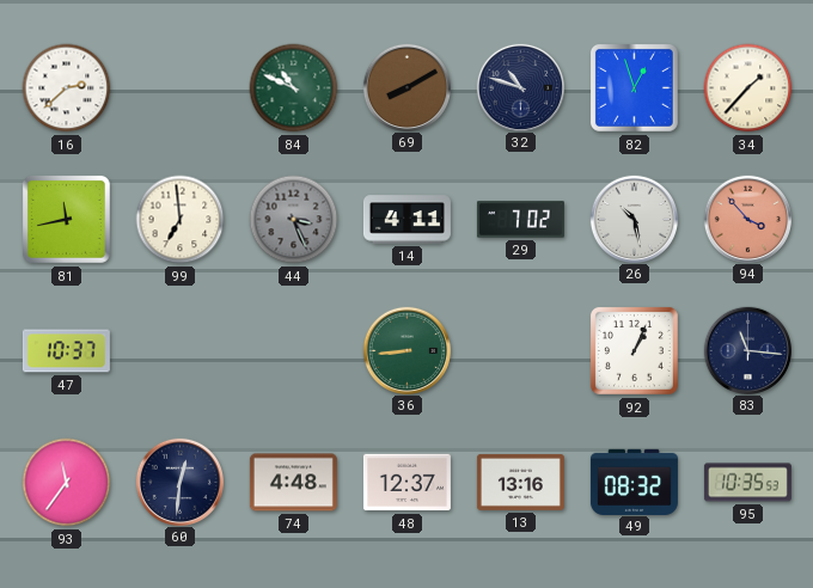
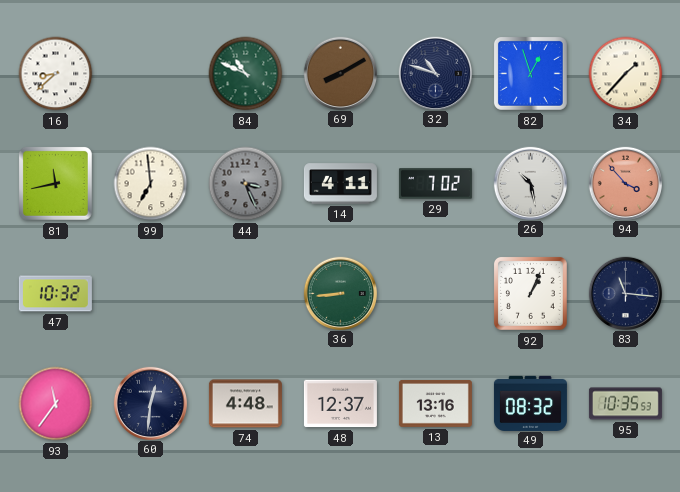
16: 2:38 -> 8:38 (56, 74)
47: 10:37 -> 10:32 (55, 294)
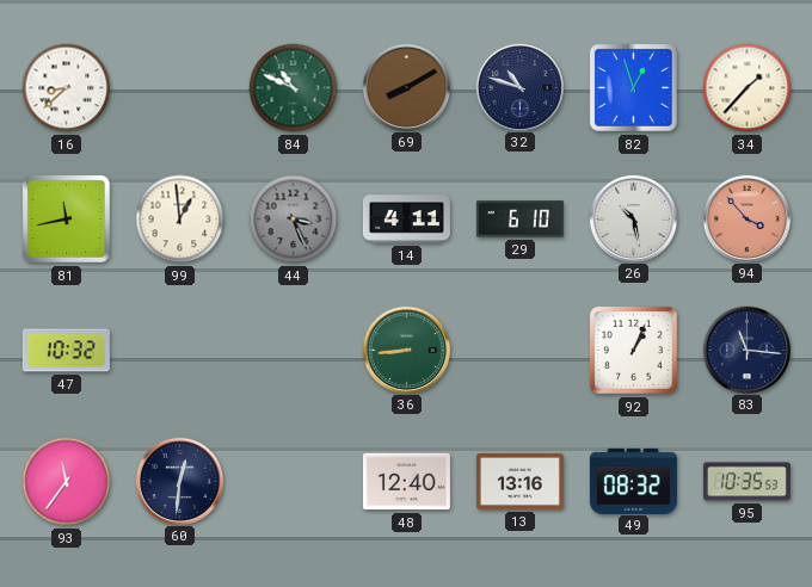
99: 6:59 -> 12:59 (180, 220)
29: 7:02 -> 6:10 (519, 220)
74: 4:48 -> none (245, 404)
48: 12:37 -> 12:40 (406, 482)
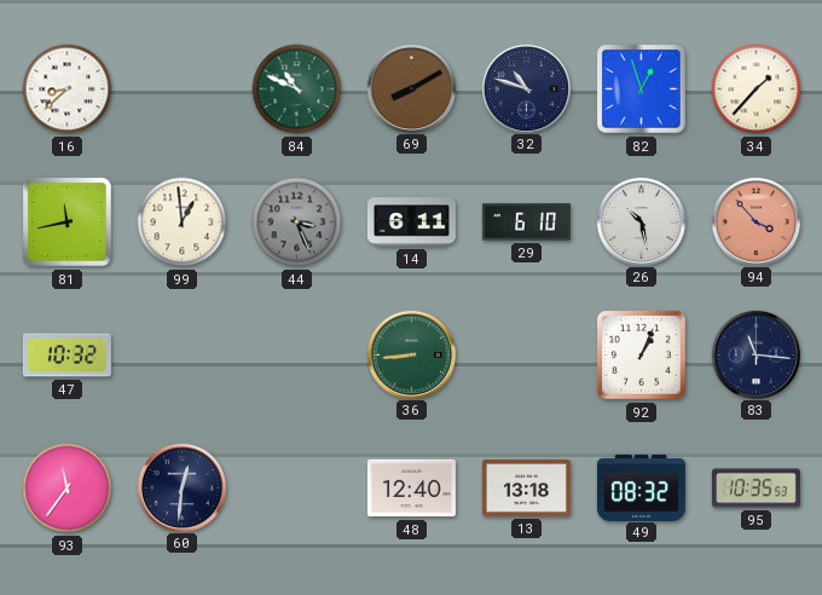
14: 4:11 -> 6:11 (411, 223)
13: 13:16 -> 13:18 (526, 487)
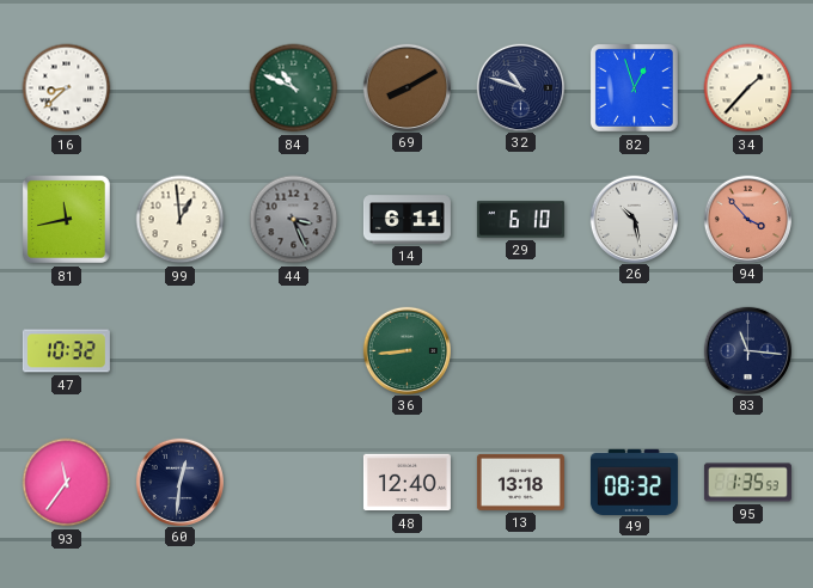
92: 1:04 -> none (641, 354)
95: 10:35 -> 1:35 (747, 483)
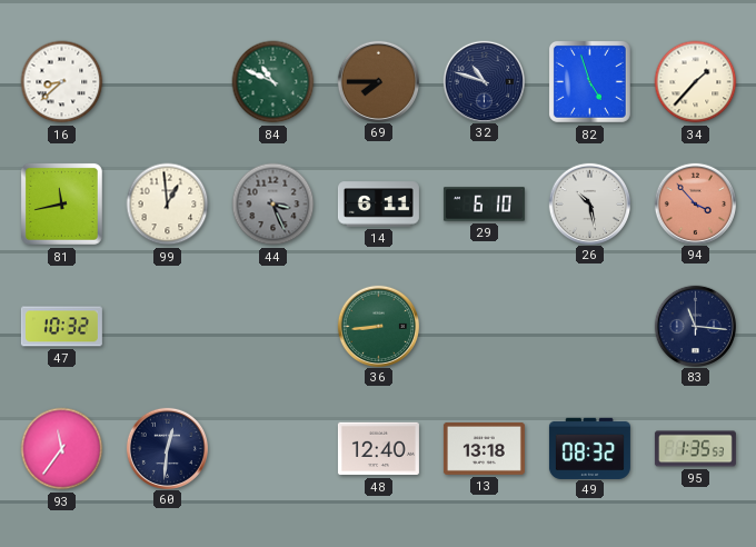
69: 8:10 -> 7:45 (378, 81)
82: 12:57 -> 4:57 (589, 81)
